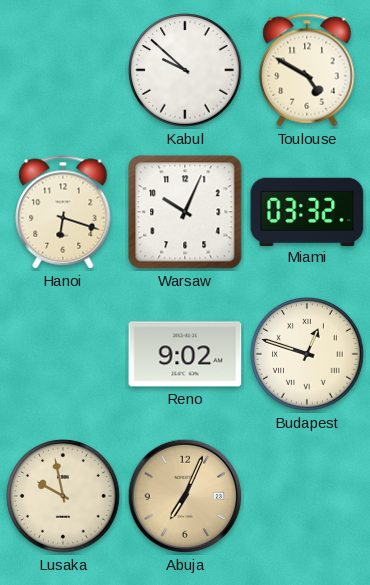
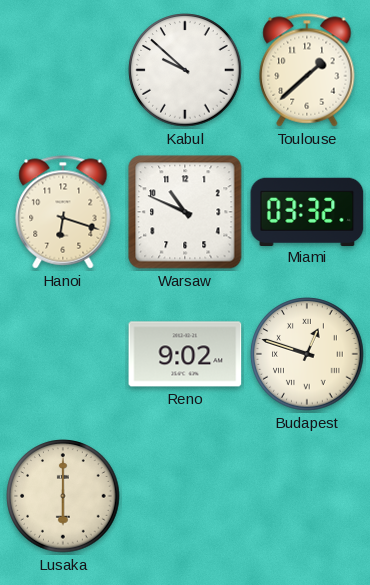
Toulouse: 4:50 -> 1:38 (307, 70)
Warsaw: 10:04 -> 10:49 (185, 212)
Lusaka: 9:58 -> 6:00 (63, 496)
Abuja: 7:04 -> none (185, 496)
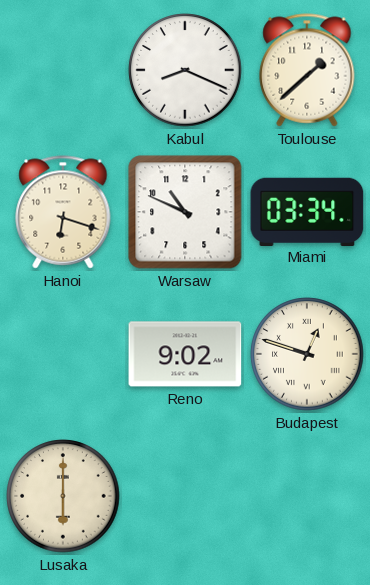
Kabul: 9:52 -> 8:19 (185, 70)
Miami: 03:32 -> 03:34 (307, 211)
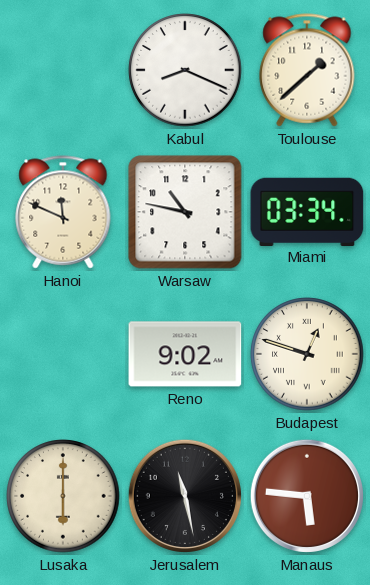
Hanoi: 6:18 -> 11:49 (63, 212)
Warsaw: 10:49 -> 10:47 (185, 212)
Jerusalem: none -> 11:28 (185, 496)
Manaus: none -> 5:46 (307, 496)
